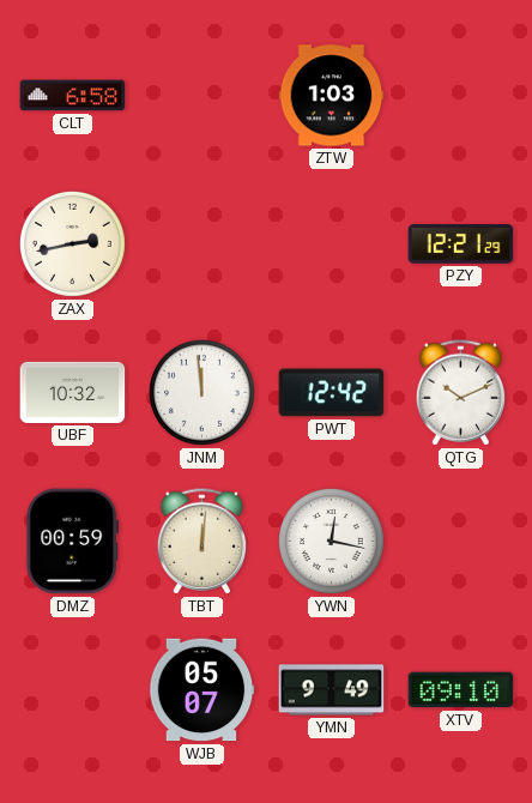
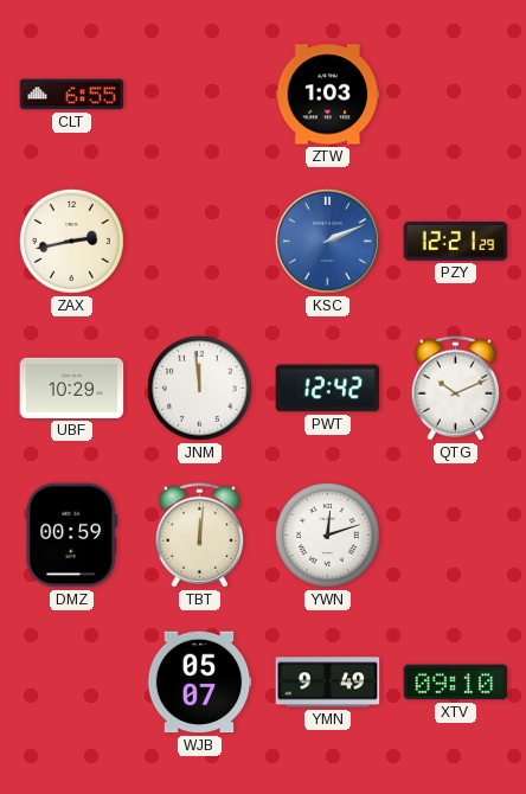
CLT: 6:58 -> 6:55 (72, 95)
KSC: none -> 2:11 (327, 241)
UBF: 10:32 -> 10:29 (72, 388)
YWN: 12:17 -> 12:12 (327, 534)
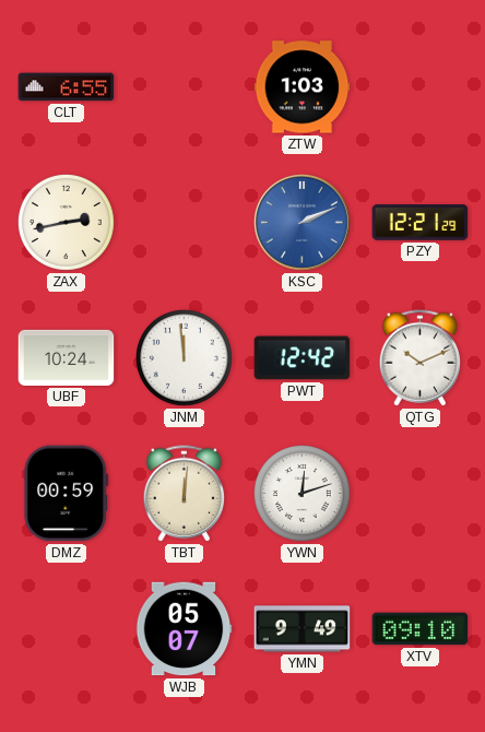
UBF: 10:29 -> 10:24 (67, 357)
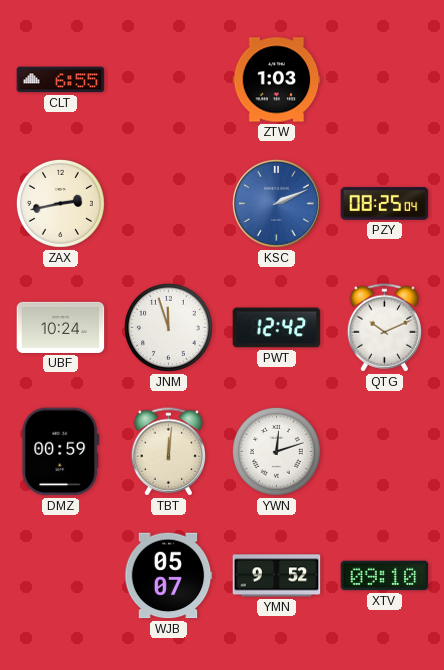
PZY: 12:21 -> 08:25 (385, 204)
JNM: 11:59 -> 11:57 (168, 327)
YMN: 9:49 -> 9:52 (277, 576)
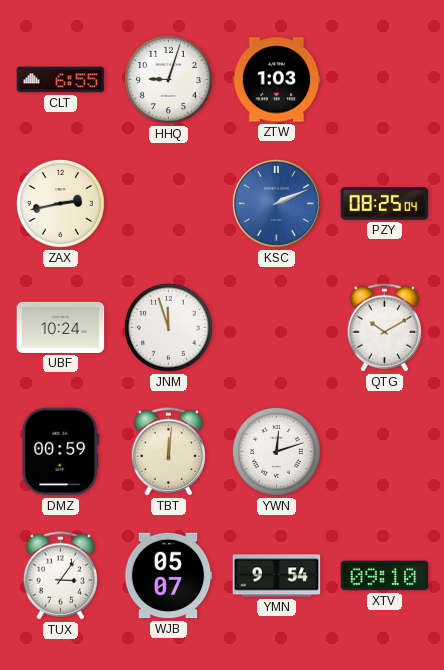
HHQ: none -> 9:03 (168, 79)
PWT: 12:42 -> none (277, 328)
QTG: 10:11 -> 10:10 (385, 328)
TUX: none -> 3:06 (61, 576)
YMN: 9:52 -> 9:54 (277, 576)
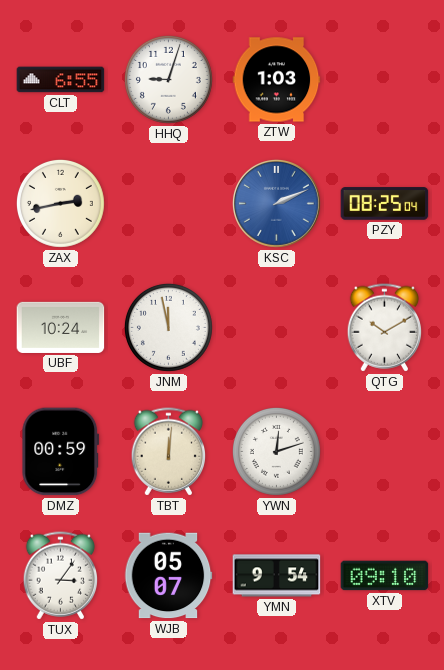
JNM: 11:57 -> 11:58 (168, 327)
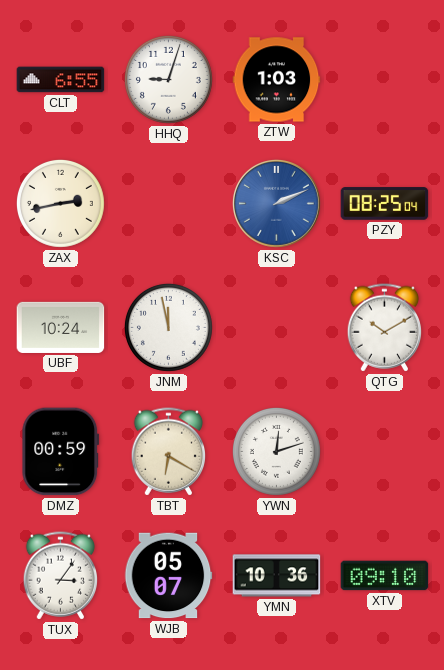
TBT: 12:01 -> 6:20 (169, 452)
YMN: 9:54 -> 10:36 (277, 576)
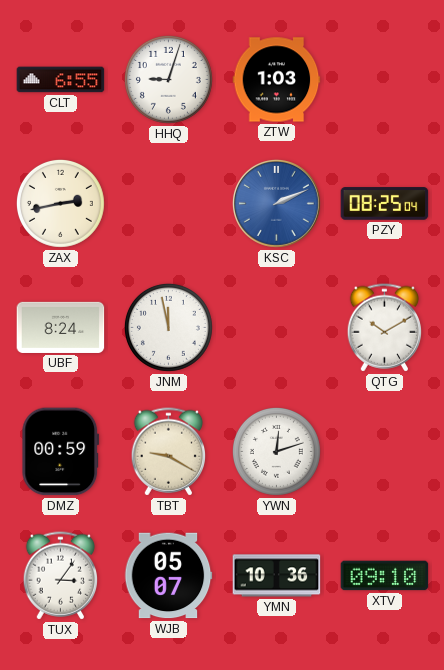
UBF: 10:24 -> 8:24 (61, 327)
TBT: 6:20 -> 9:20 (169, 452)
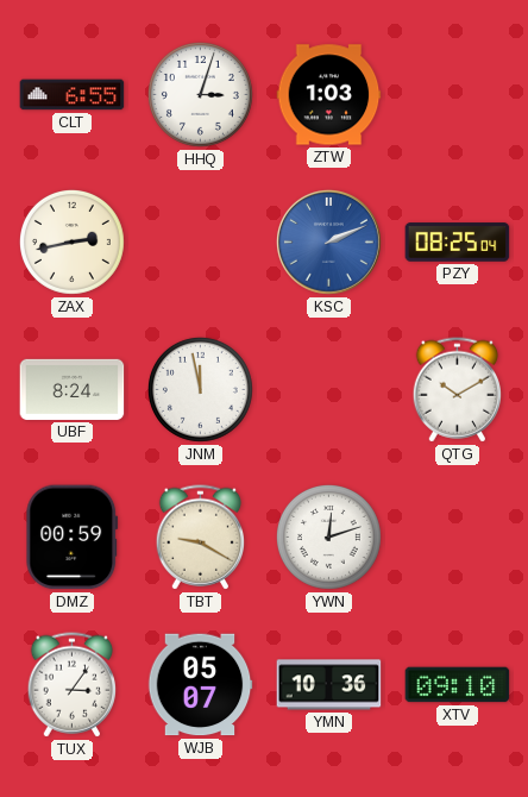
HHQ: 9:03 -> 3:03 (200, 94)
